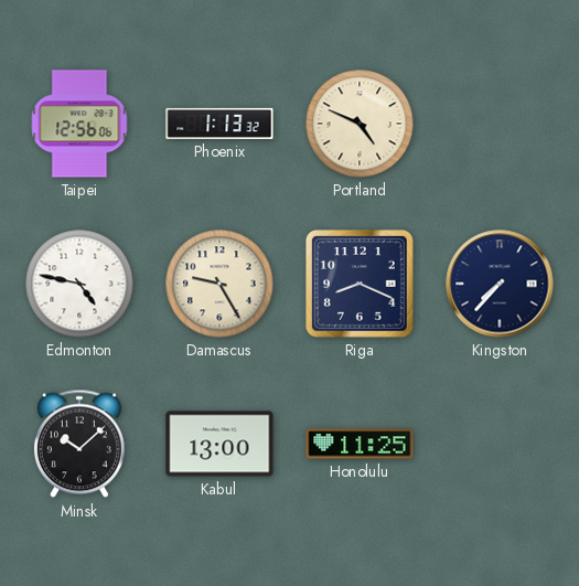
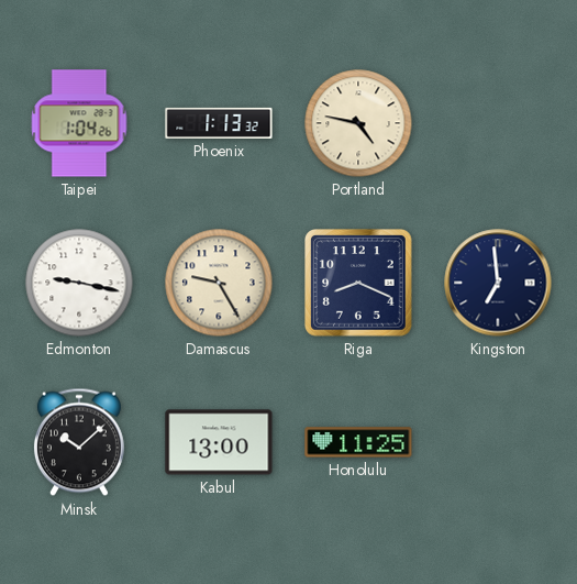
Taipei: 12:56 -> 1:04 (79, 123)
Portland: 4:49 -> 4:47 (358, 123)
Edmonton: 4:47 -> 9:17 (79, 283)
Kingston: 7:37 -> 6:59 (498, 283)
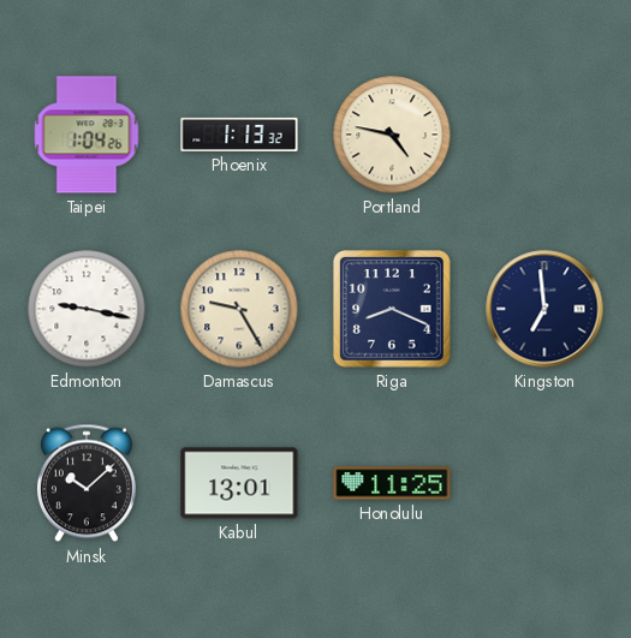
Kabul: 13:00 -> 13:01 (239, 483)
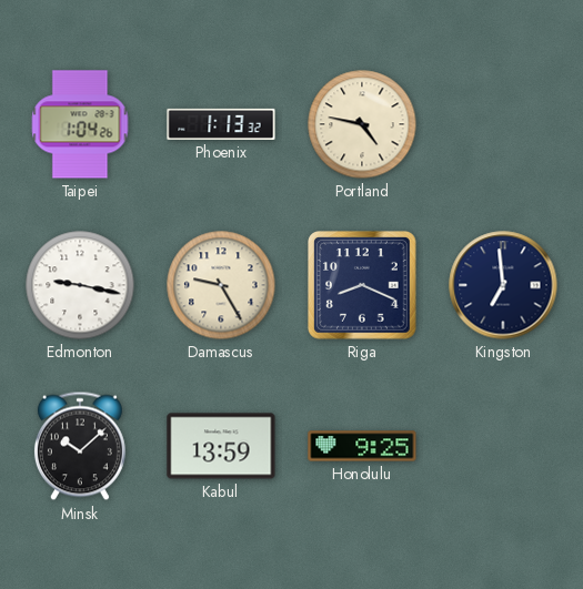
Kabul: 13:01 -> 13:59 (221, 446)
Honolulu: 11:25 -> 9:25 (362, 446)
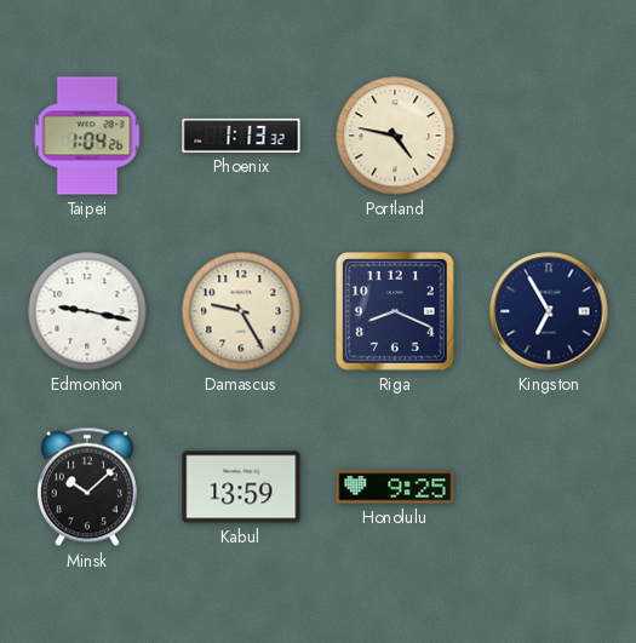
Kingston: 6:59 -> 6:55 (549, 311)
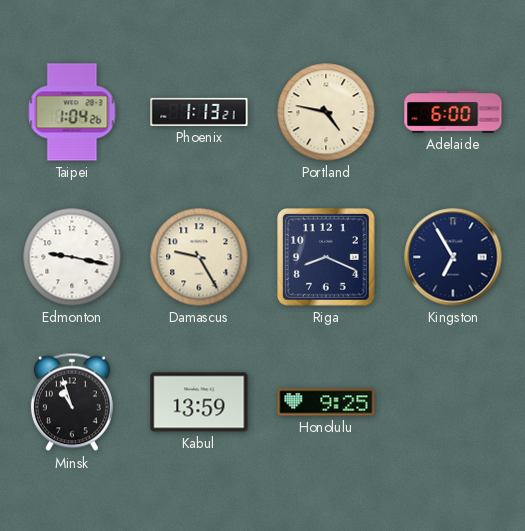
Phoenix: 1:13:32 -> 1:13:21 (199, 112)
Adelaide: none -> 6:00 (453, 112)
Minsk: 10:08 -> 10:57 (72, 402)
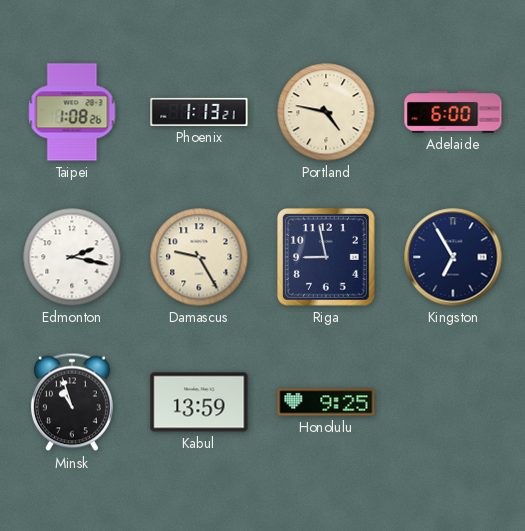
Taipei: 1:04 -> 1:08 (72, 112)
Edmonton: 9:17 -> 2:17 (72, 257)
Riga: 8:19 -> 8:58 (327, 258)
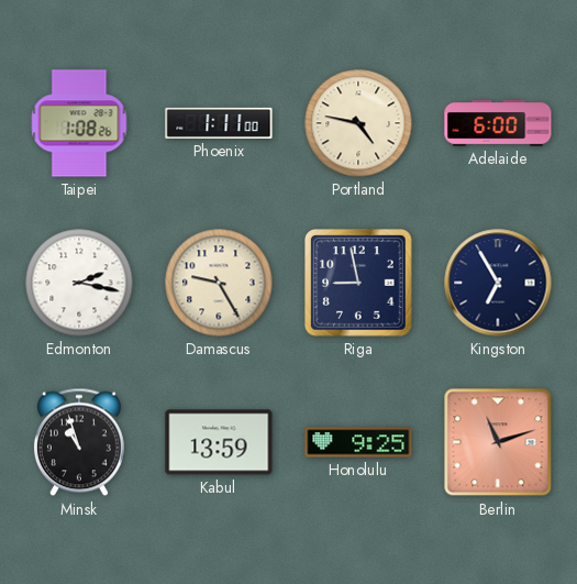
Phoenix: 1:13 -> 1:11 (219, 123)
Berlin: none -> 11:12 (498, 442)
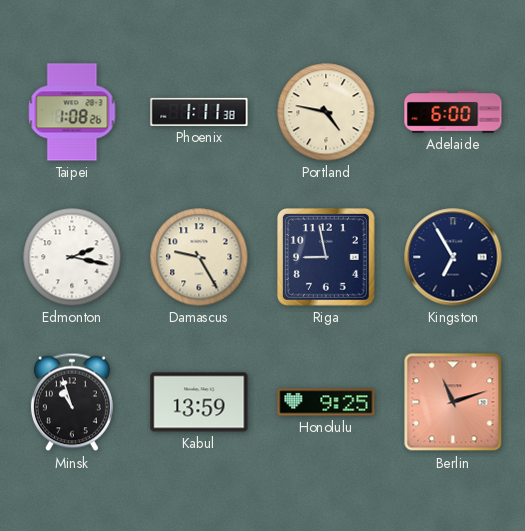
Phoenix: 1:11:00 -> 1:11:38 (199, 112)
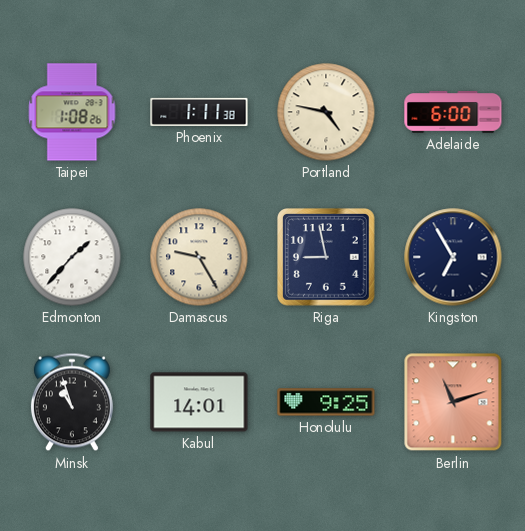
Edmonton: 2:17 -> 1:37 (72, 257)
Kabul: 13:59 -> 14:01 (199, 402)
